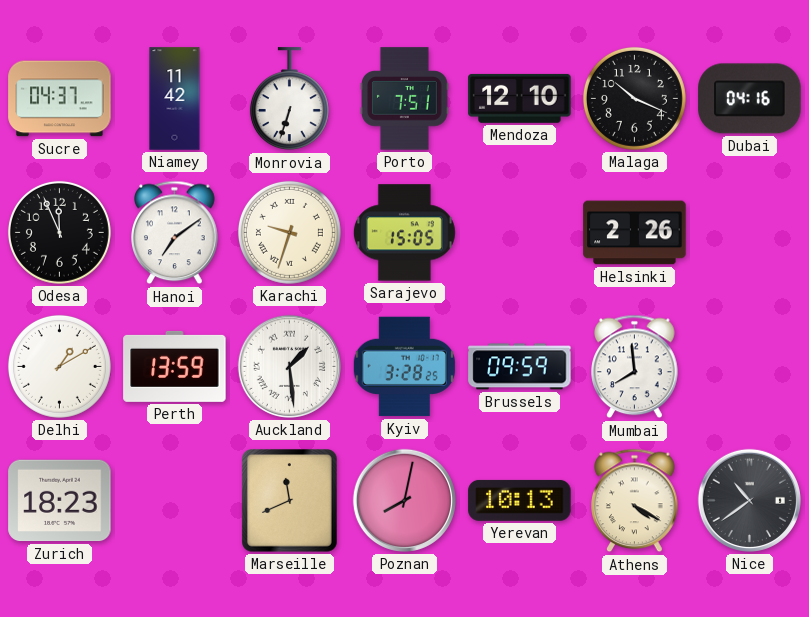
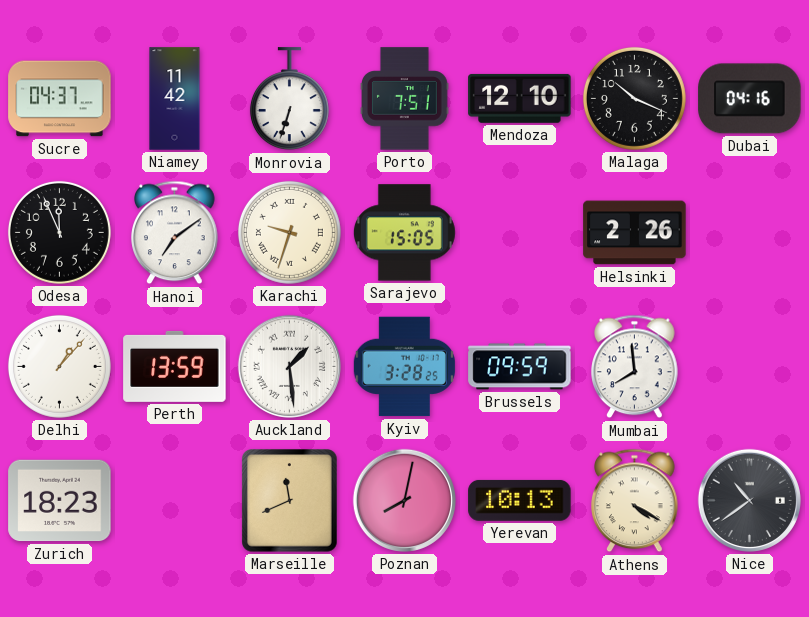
Delhi: 1:10 -> 1:07 (59, 366)
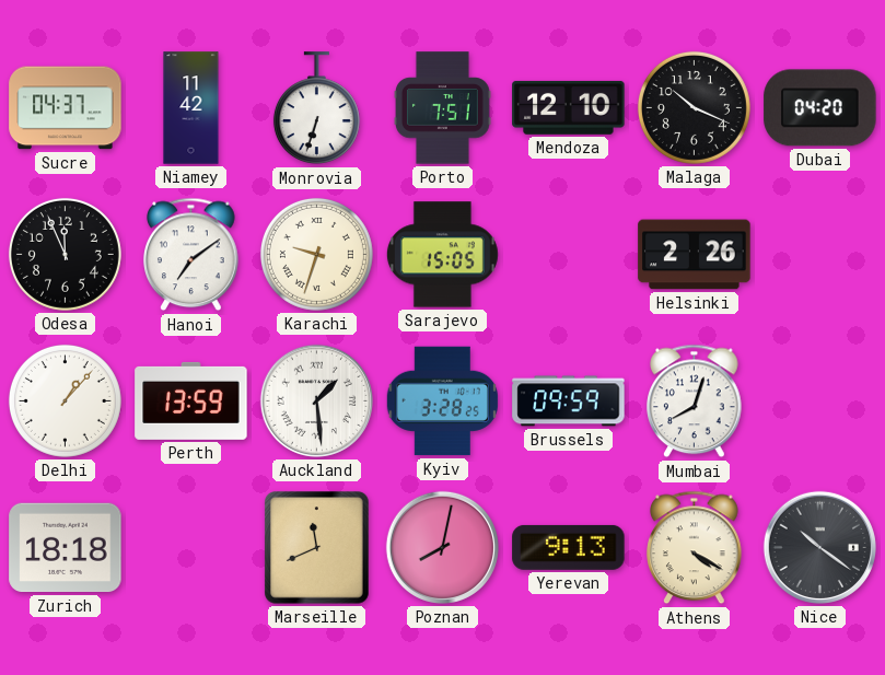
Dubai: 04:16 -> 04:20 (820, 108)
Mumbai: 7:59 -> 8:03 (695, 401)
Zurich: 18:23 -> 18:18 (66, 548)
Yerevan: 10:13 -> 9:13 (569, 547)
Nice: 10:39 -> 10:21 (819, 547)
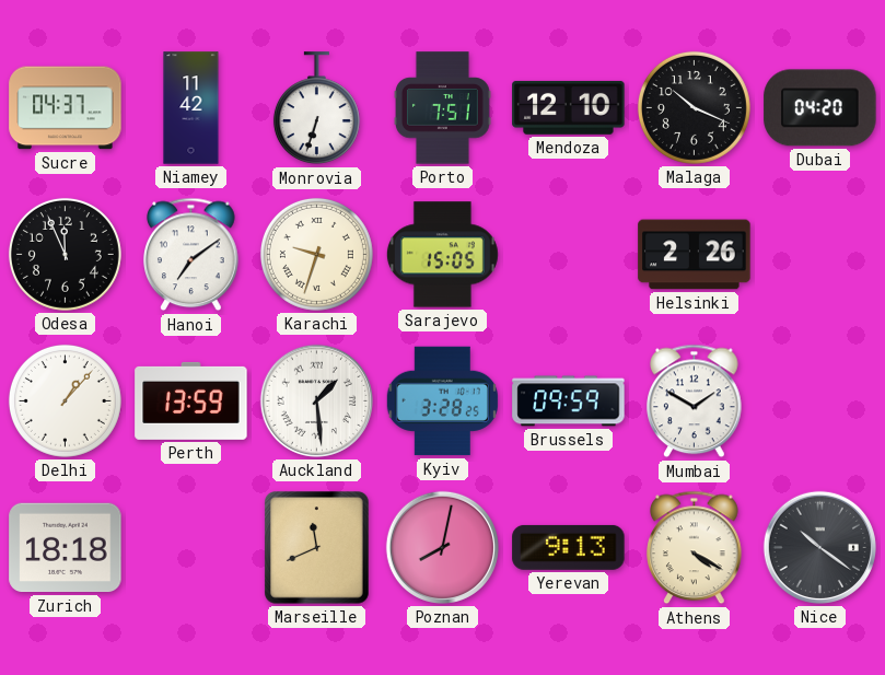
Mumbai: 8:03 -> 1:50 (695, 401)
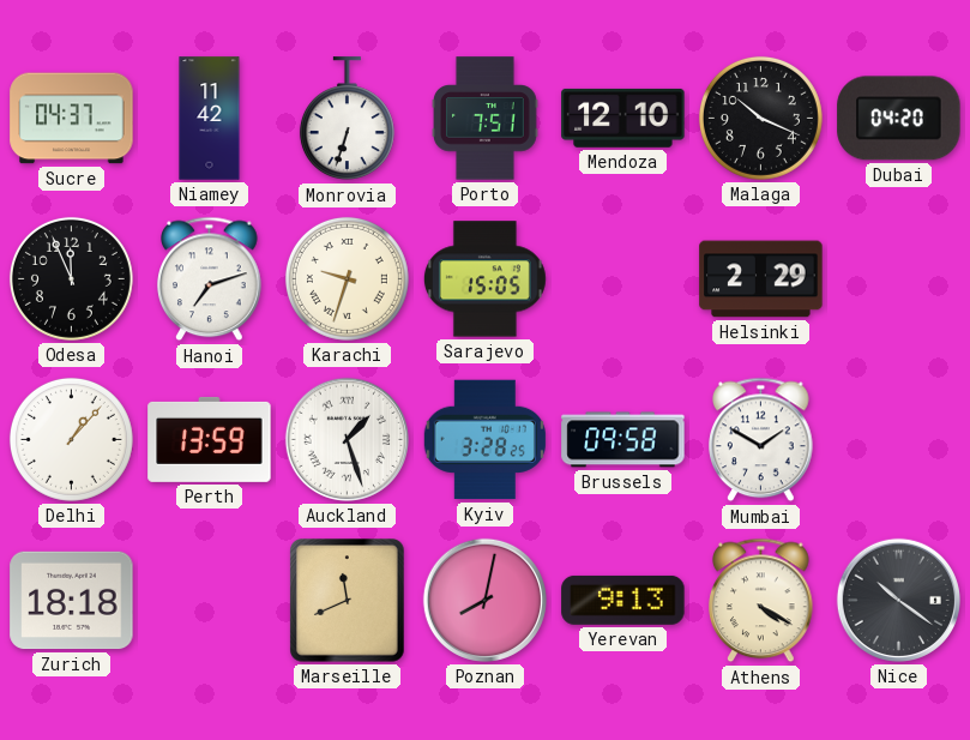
Hanoi: 7:09 -> 7:12 (210, 279)
Helsinki: 2:26 -> 2:29 (761, 279)
Auckland: 1:29 -> 1:27 (347, 439)
Brussels: 09:59 -> 09:58 (623, 440)
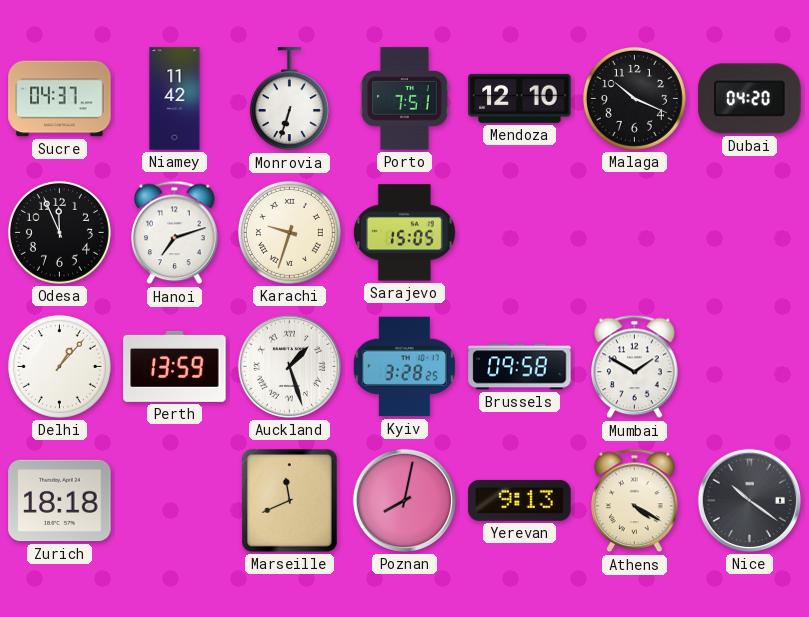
Helsinki: 2:29 -> none (761, 279)
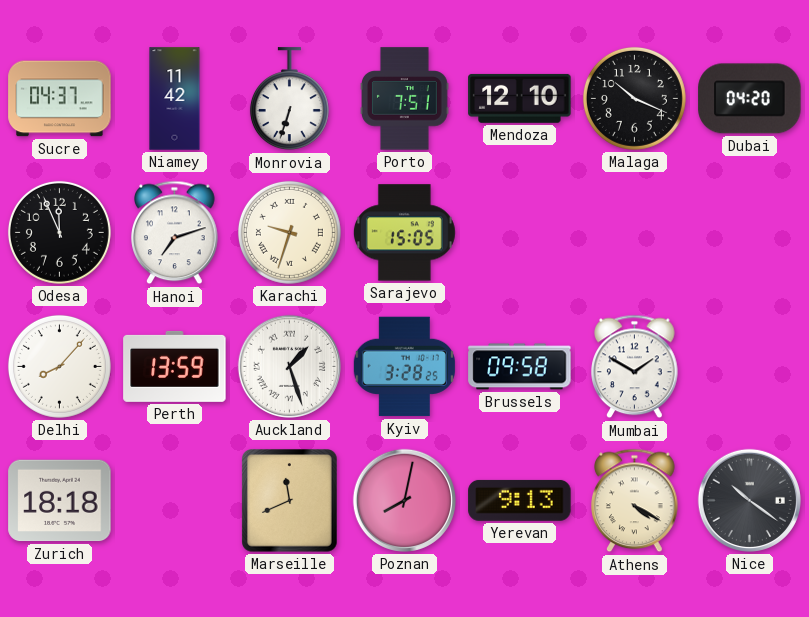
Delhi: 1:07 -> 8:07 (59, 366)
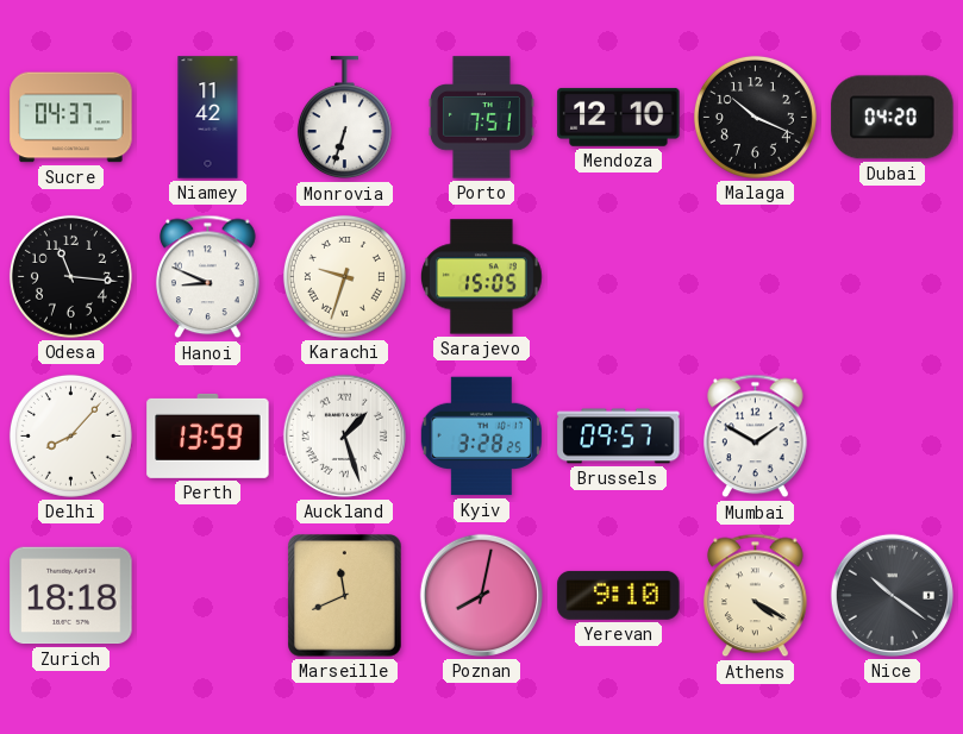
Odesa: 11:56 -> 11:16 (70, 276)
Hanoi: 7:12 -> 8:49 (208, 277)
Brussels: 09:58 -> 09:57 (619, 437)
Yerevan: 9:13 -> 9:10 (619, 595)
